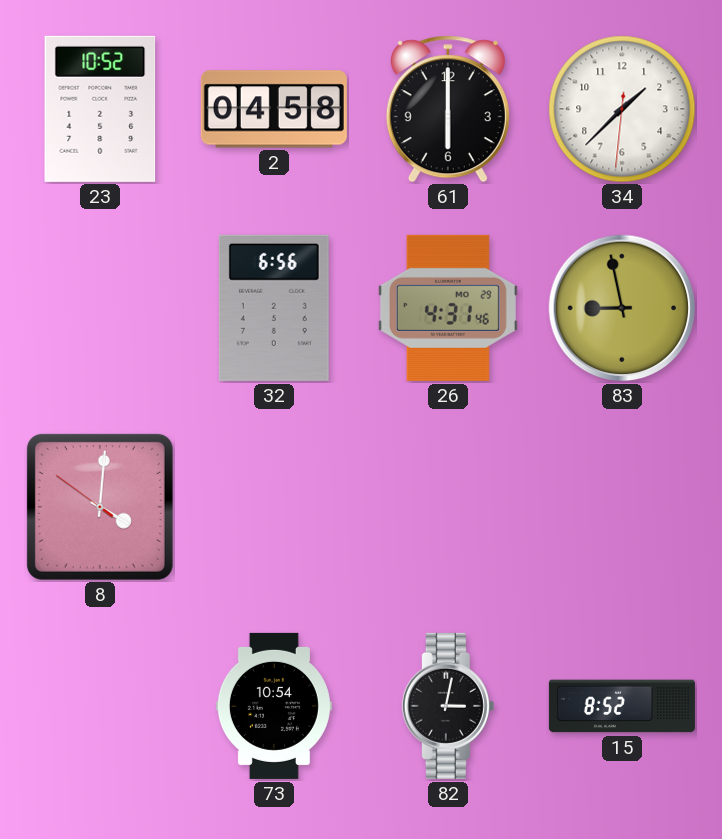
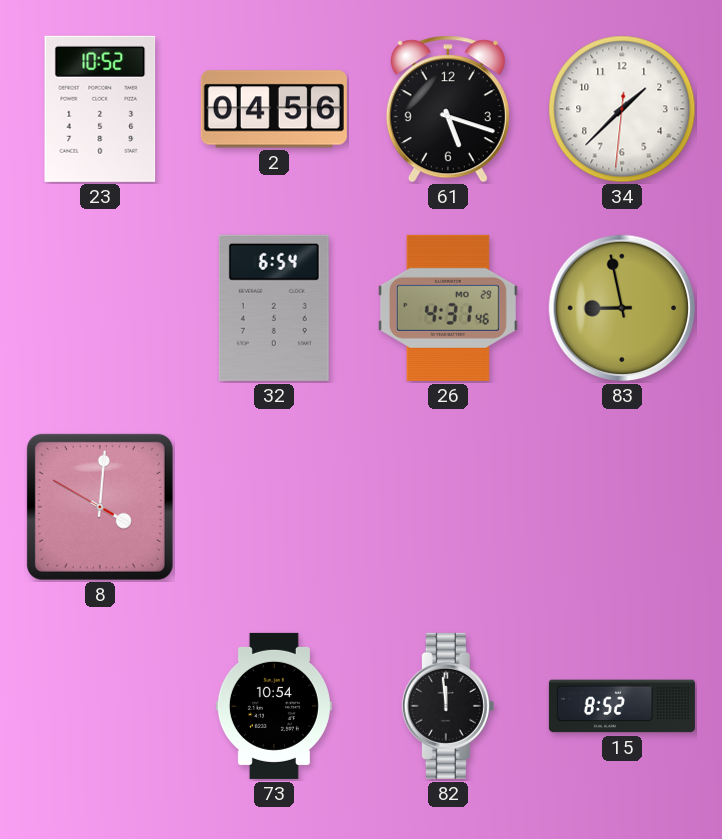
2: 04:58 -> 04:56 (274, 109)
61: 6:00 -> 5:18 (448, 109)
32: 6:56 -> 6:54 (274, 308)
8: 4:00:51 -> 4:00:50 (100, 507)
82: 3:02 -> 11:59 (448, 706)
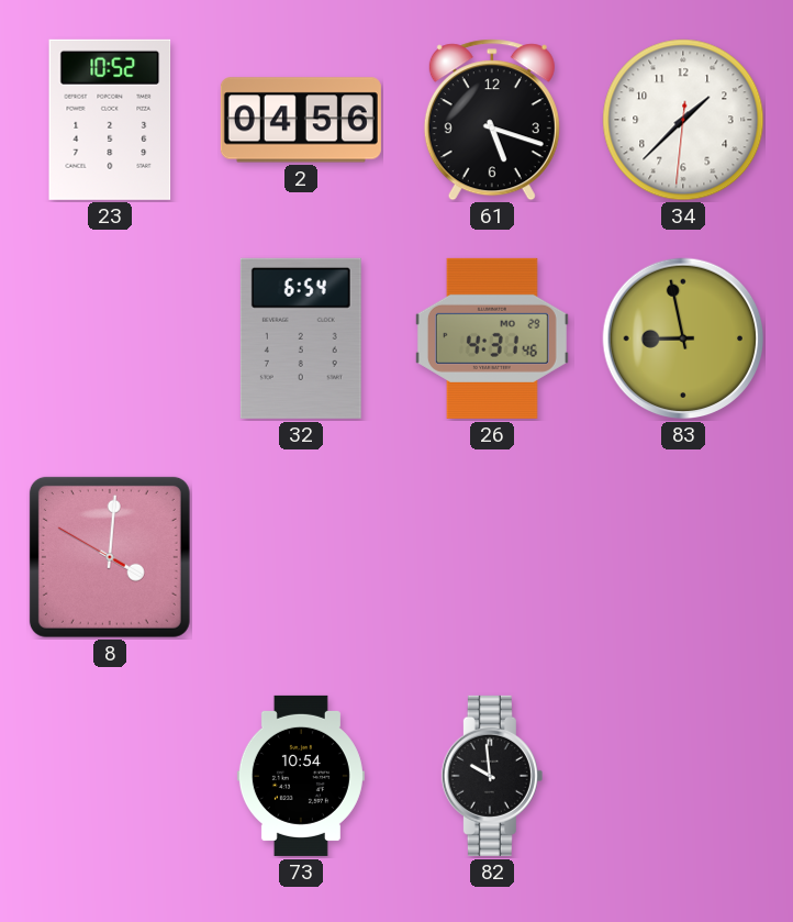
82: 11:59 -> 9:59 (492, 776)
15: 8:52 -> none (622, 706)
